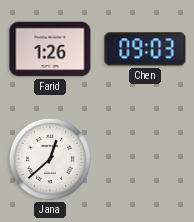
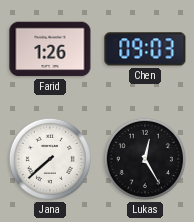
Jana: 12:38 -> 7:38 (50, 159)
Lukas: none -> 12:25 (145, 159)
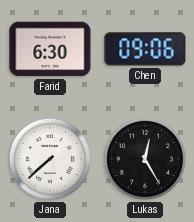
Farid: 1:26 -> 6:30 (50, 49)
Chen: 09:03 -> 09:06 (145, 49)
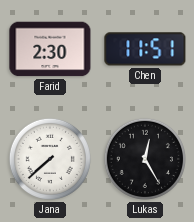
Farid: 6:30 -> 2:30 (50, 49)
Chen: 09:06 -> 11:51 (145, 49)
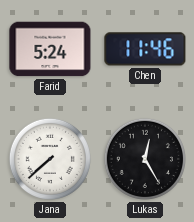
Farid: 2:30 -> 5:24 (50, 49)
Chen: 11:51 -> 11:46 (145, 49)
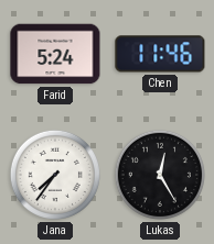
Jana: 7:38 -> 7:36 (55, 175)
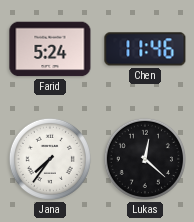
Lukas: 12:25 -> 12:22 (145, 159)
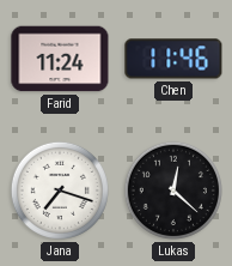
Farid: 5:24 -> 11:24 (60, 59)
Jana: 7:36 -> 7:18 (60, 191)
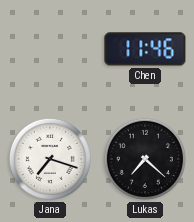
Farid: 11:24 -> none (60, 59)
Lukas: 12:22 -> 7:22 (145, 159)
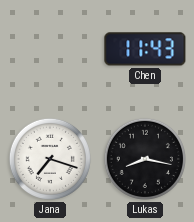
Chen: 11:46 -> 11:43 (145, 49)
Lukas: 7:22 -> 8:17 (145, 159)
